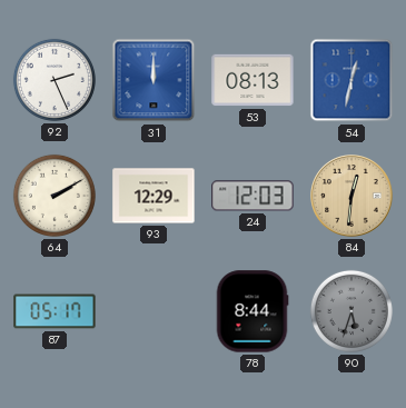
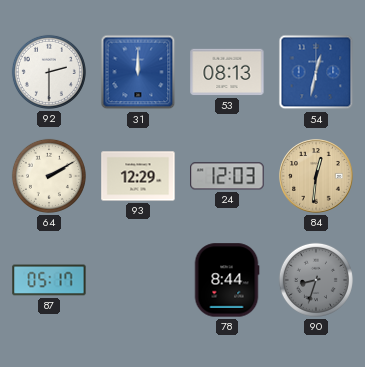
92: 2:26 -> 2:30 (49, 72)
90: 5:33 -> 8:33 (316, 280)
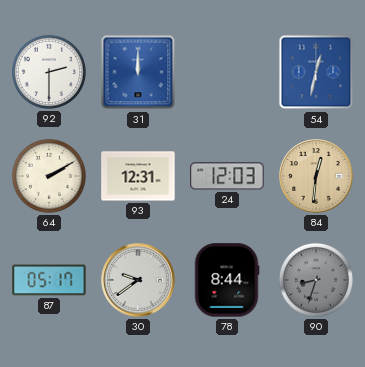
53: 08:13 -> none (227, 72)
93: 12:29 -> 12:31 (138, 176)
30: none -> 9:39 (138, 280)
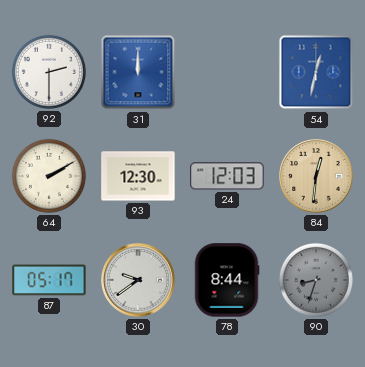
93: 12:31 -> 12:30 (138, 176)
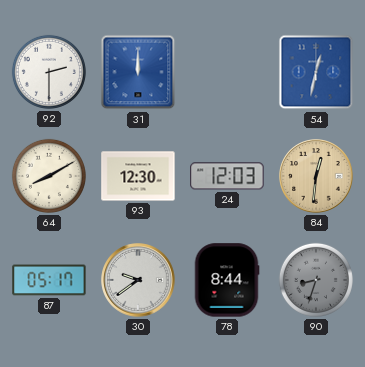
64: 2:10 -> 8:10 (49, 176)
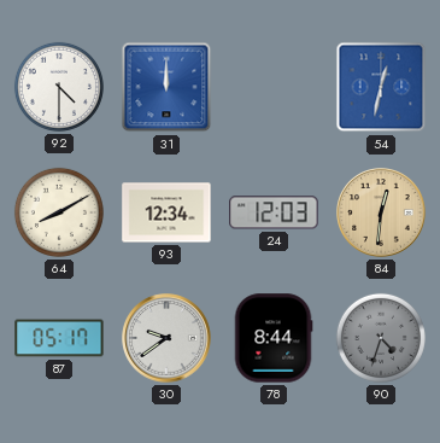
92: 2:30 -> 4:30 (59, 87)
93: 12:30 -> 12:34 (166, 212)
90: 8:33 -> 4:33 (381, 338)
